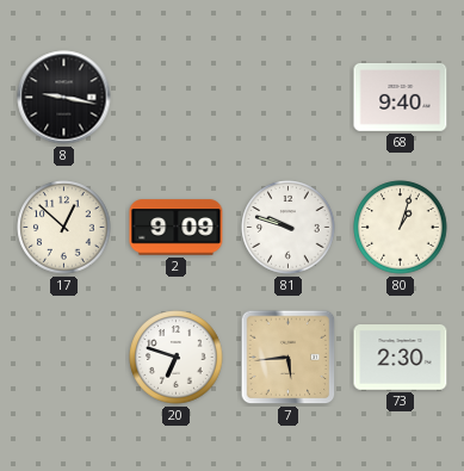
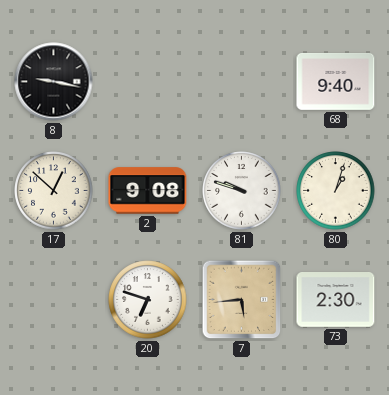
2: 9:09 -> 9:08 (148, 191)
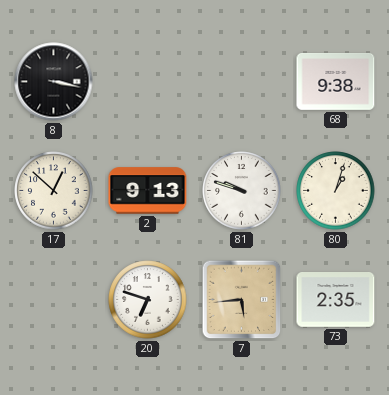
8: 9:17 -> 3:17 (54, 82)
68: 9:40 -> 9:38 (336, 82)
2: 9:08 -> 9:13 (148, 191)
73: 2:30 -> 2:35 (336, 300)
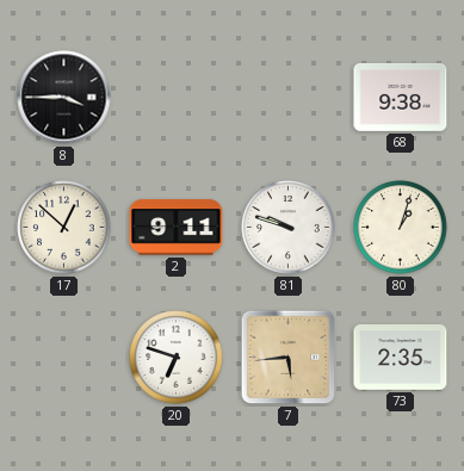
8: 3:17 -> 3:45 (64, 98)
2: 9:13 -> 9:11 (177, 228)
